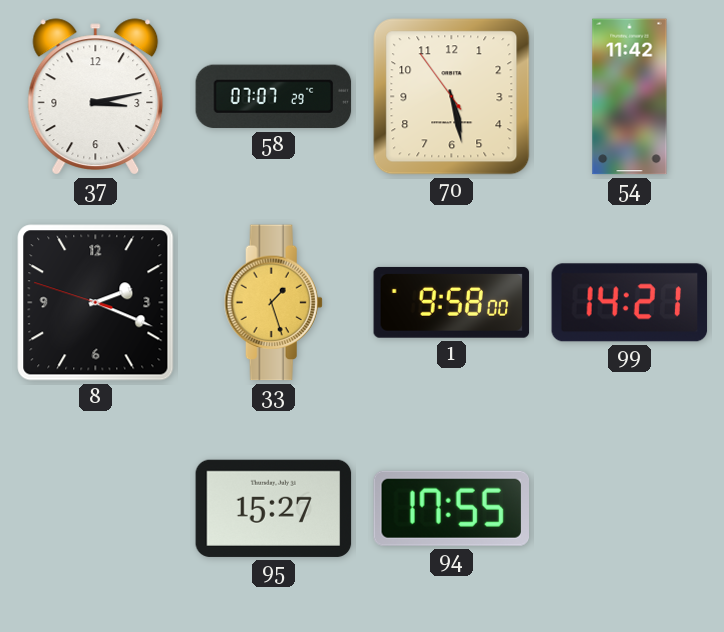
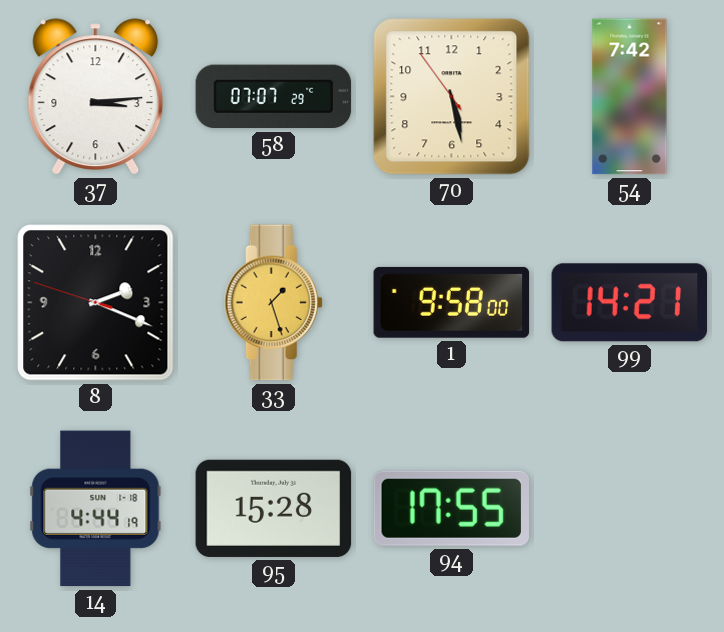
37: 3:13 -> 3:14 (96, 97)
54: 11:42 -> 7:42 (630, 97)
14: none -> 4:44 (96, 509)
95: 15:27 -> 15:28 (274, 508)
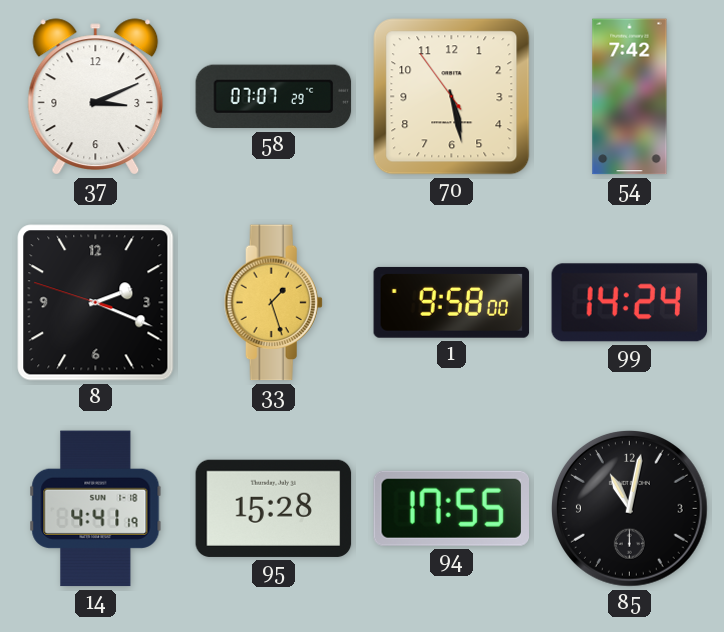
37: 3:14 -> 3:11 (96, 97)
99: 14:21 -> 14:24 (630, 303)
14: 4:44 -> 4:41 (96, 509)
85: none -> 11:02 (630, 509)
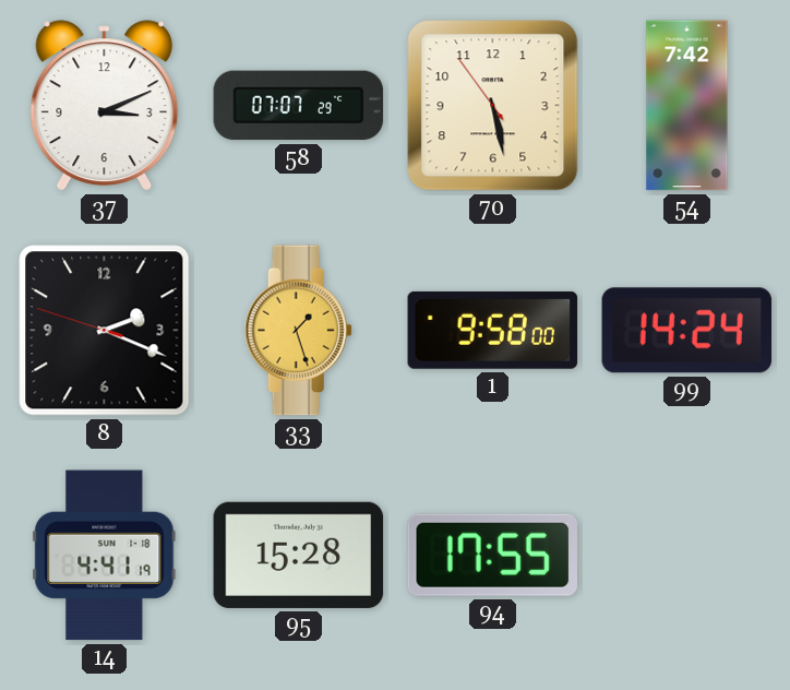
85: 11:02 -> none (630, 509)
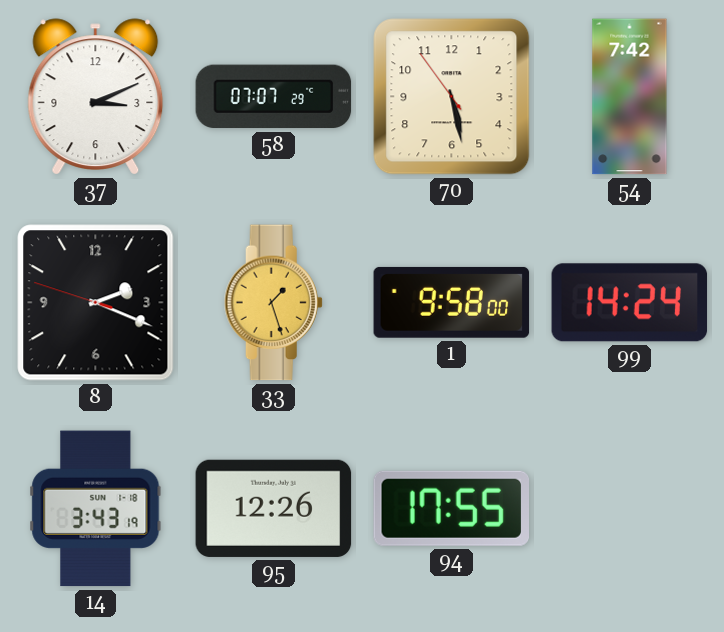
14: 4:41 -> 3:43 (96, 509)
95: 15:28 -> 12:26 (274, 508)
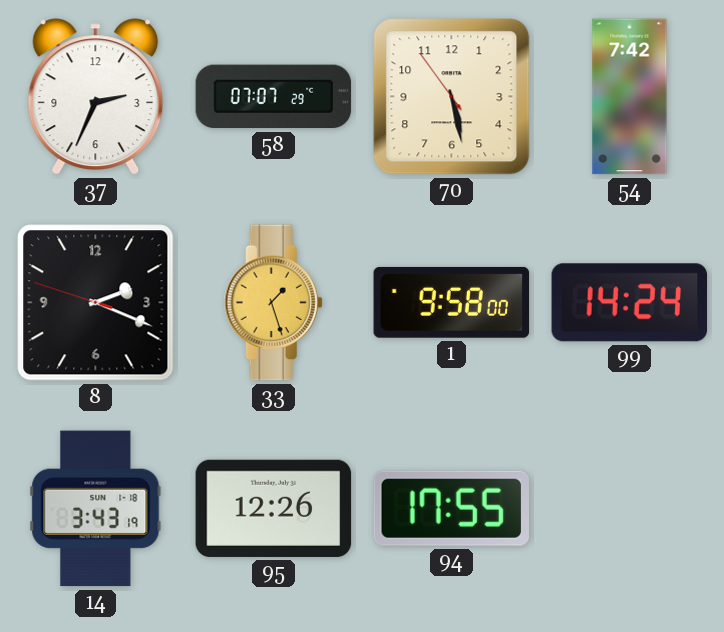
37: 3:11 -> 2:34 (96, 97)
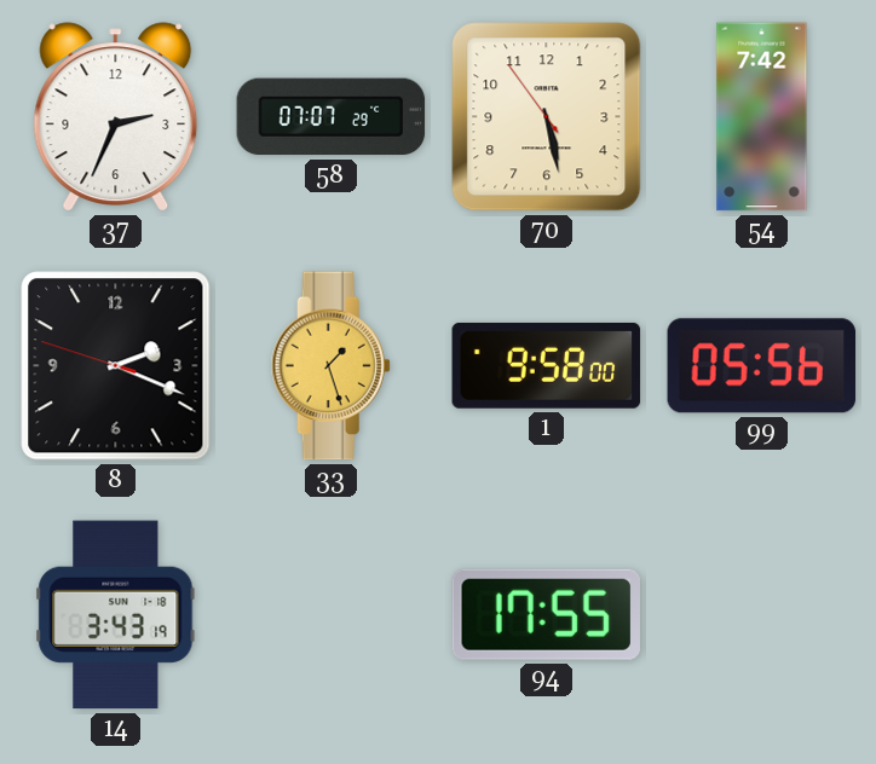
99: 14:24 -> 05:56 (762, 366)
95: 12:26 -> none (274, 508)
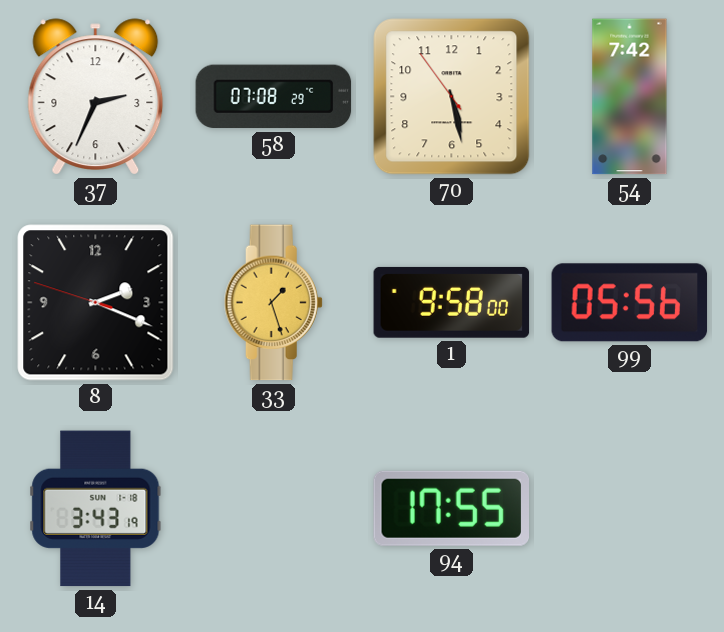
58: 07:07 -> 07:08 (274, 97)
